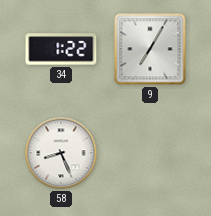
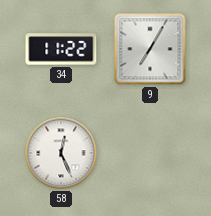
34: 1:22 -> 11:22 (61, 49)
58: 8:26 -> 12:26 (61, 153)
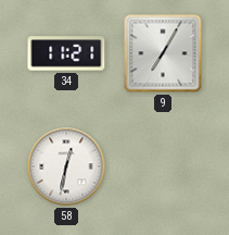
34: 11:22 -> 11:21 (66, 53)
58: 12:26 -> 12:32 (66, 166)
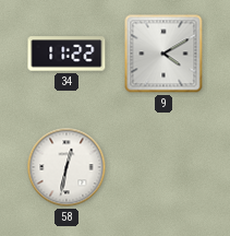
34: 11:21 -> 11:22 (66, 54)
9: 7:05 -> 4:10 (164, 54)
